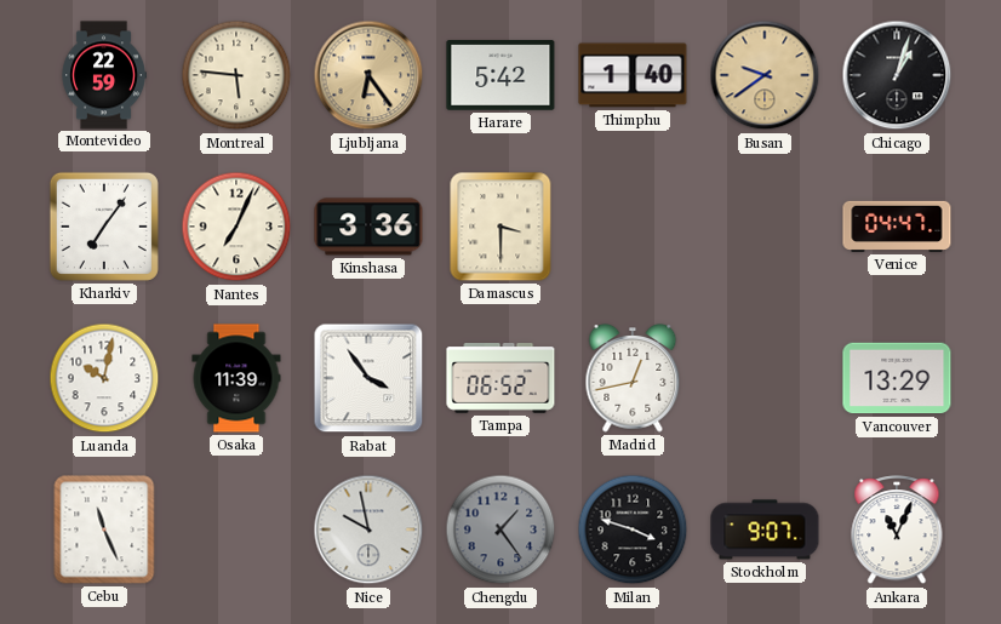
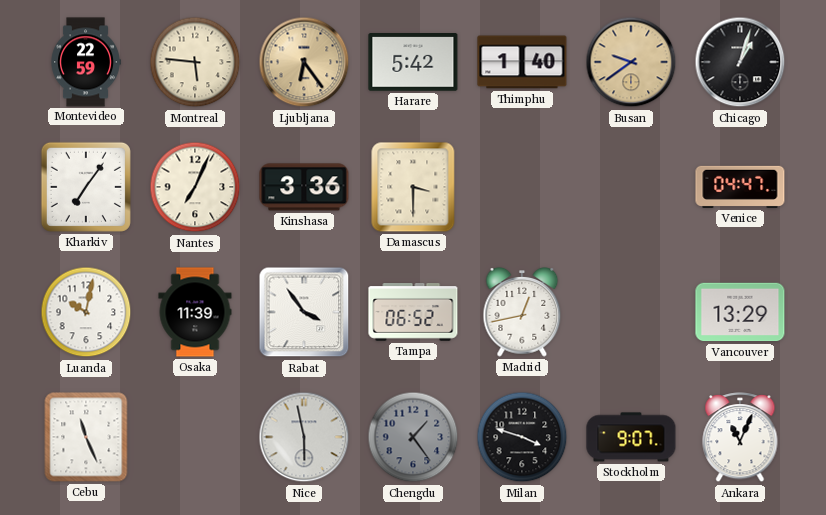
Nice: 9:58 -> 5:58 (304, 437)
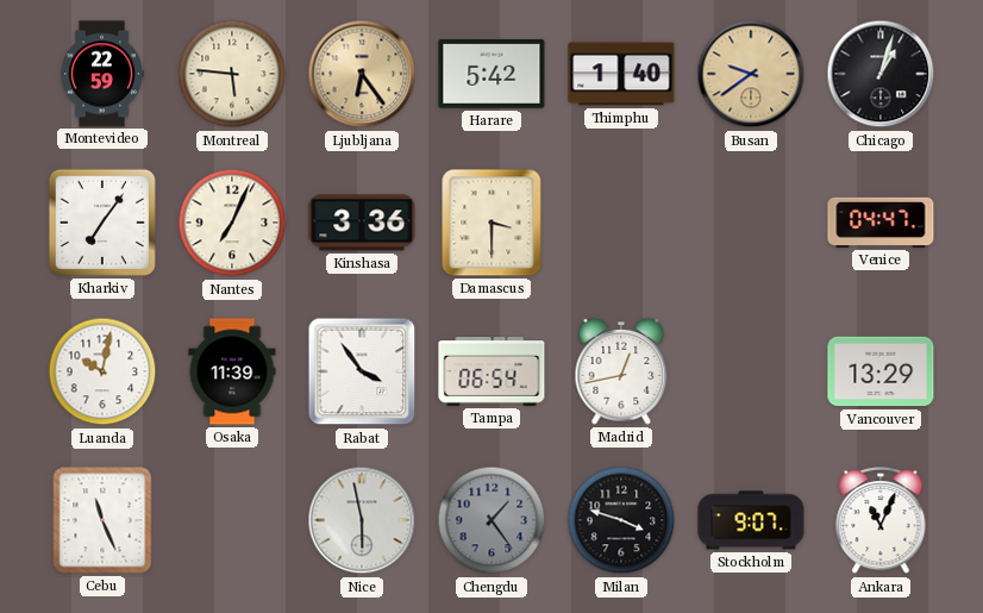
Tampa: 06:52 -> 06:54 (492, 373)
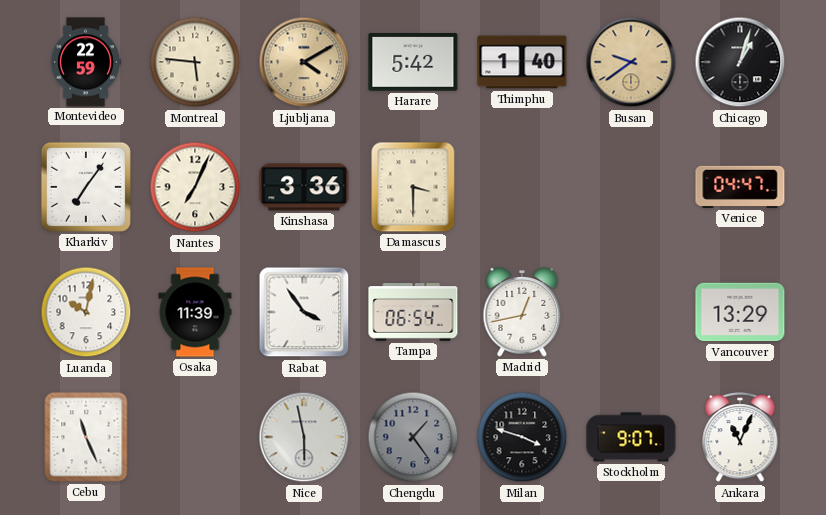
Ljubljana: 6:24 -> 4:10 (304, 62)
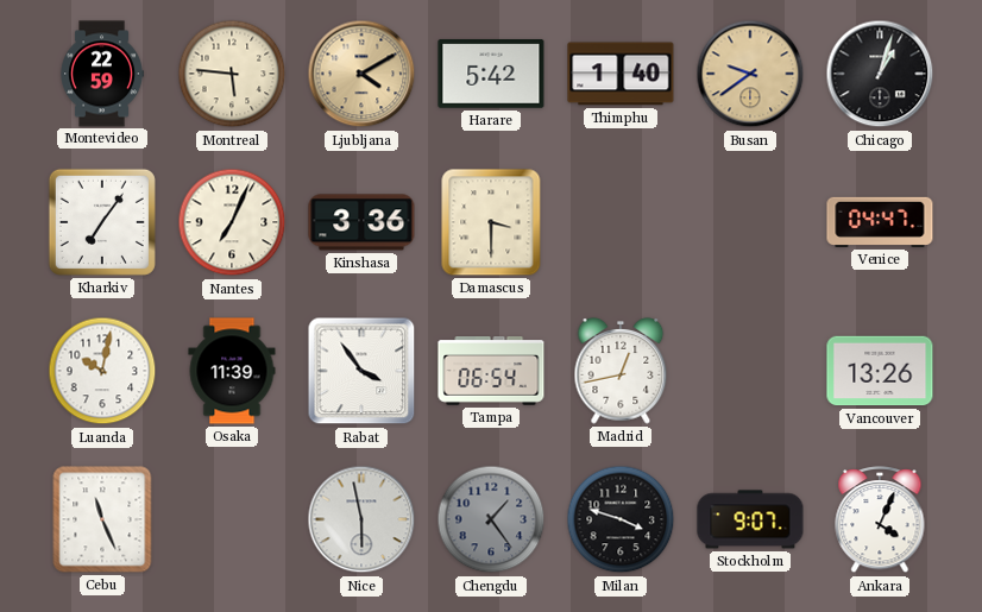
Vancouver: 13:29 -> 13:26 (880, 371)
Ankara: 11:04 -> 4:04 (880, 520)
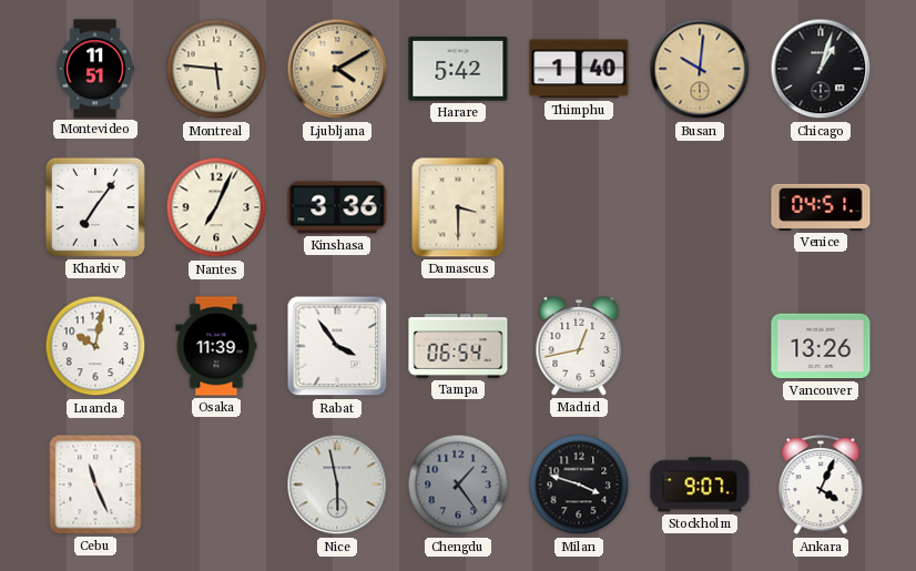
Montevideo: 22:59 -> 11:51 (95, 69)
Busan: 9:39 -> 10:01 (700, 69)
Venice: 04:47 -> 04:51 (821, 207)
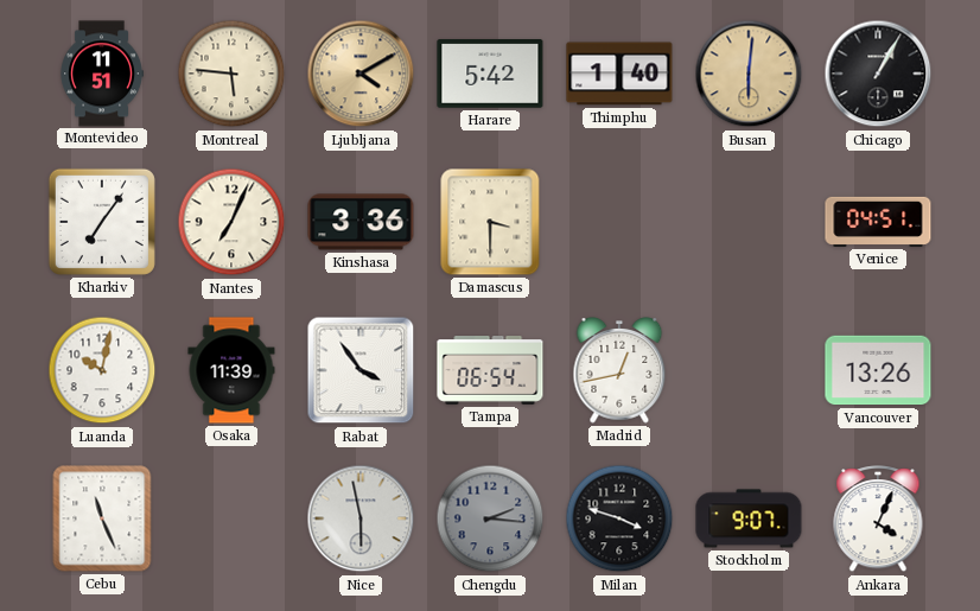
Busan: 10:01 -> 6:01 (749, 74)
Chicago: 1:03 -> 1:05 (878, 74)
Chengdu: 1:24 -> 2:16 (490, 518)
